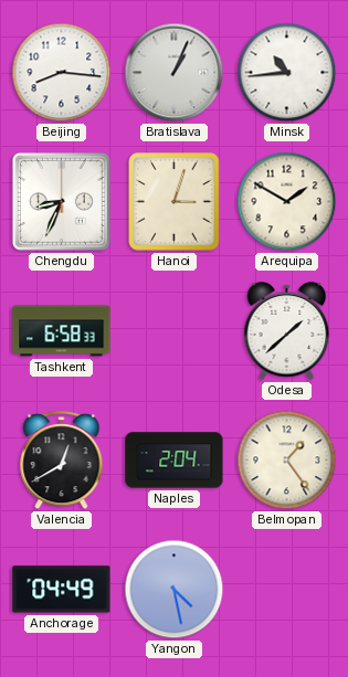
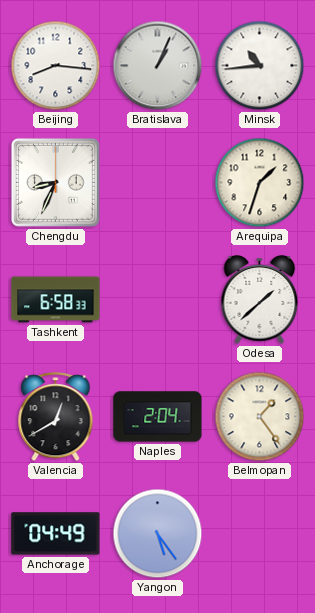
Hanoi: 3:03 -> none (175, 202)
Arequipa: 1:50 -> 1:33 (260, 183)
Yangon: 4:28 -> 5:24 (158, 534)
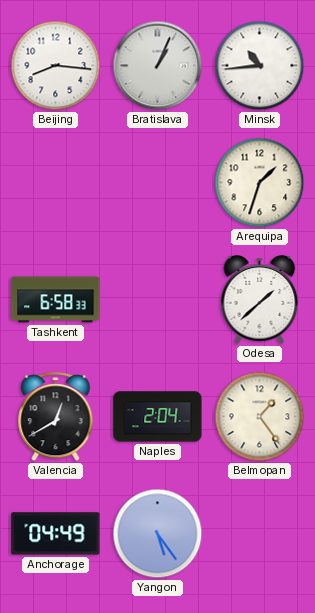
Chengdu: 8:34 -> none (55, 182)
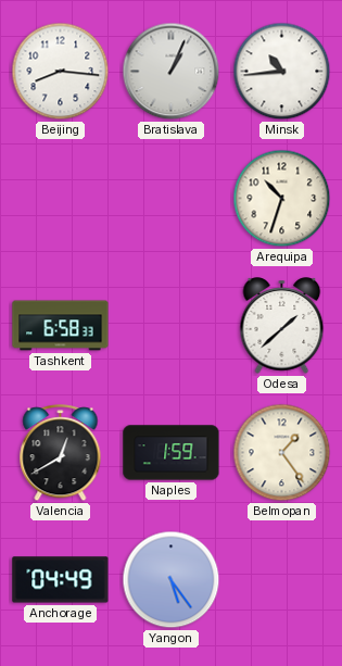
Arequipa: 1:33 -> 10:33 (282, 199)
Naples: 2:04 -> 1:59 (172, 453)
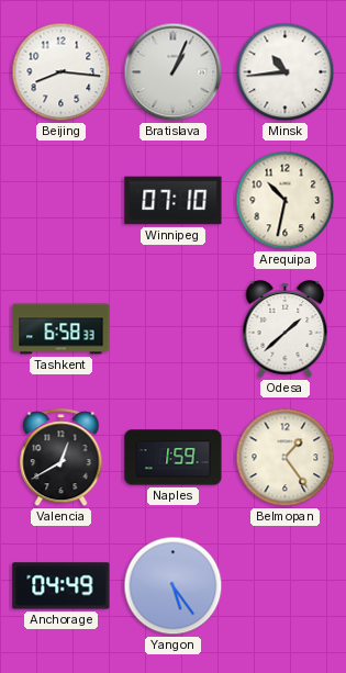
Winnipeg: none -> 07:10 (174, 201)
Arequipa: 10:33 -> 10:32 (286, 201)
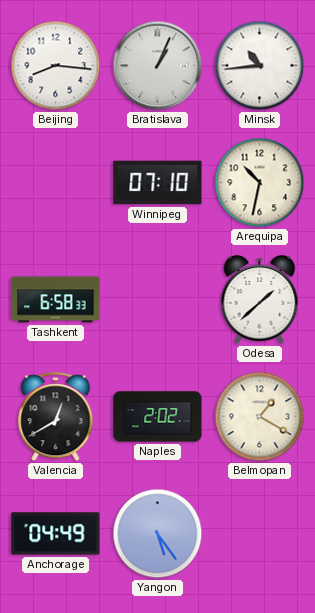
Naples: 1:59 -> 2:02 (158, 417)
Belmopan: 1:24 -> 1:20 (260, 417)
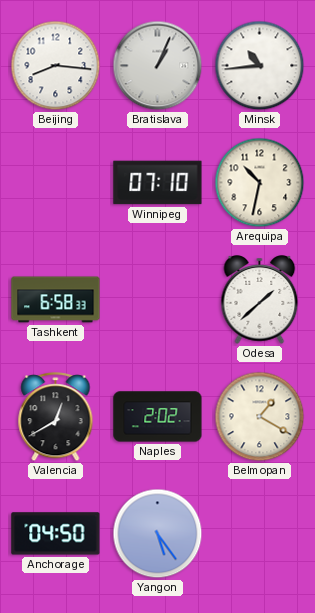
Anchorage: 04:49 -> 04:50 (56, 534)
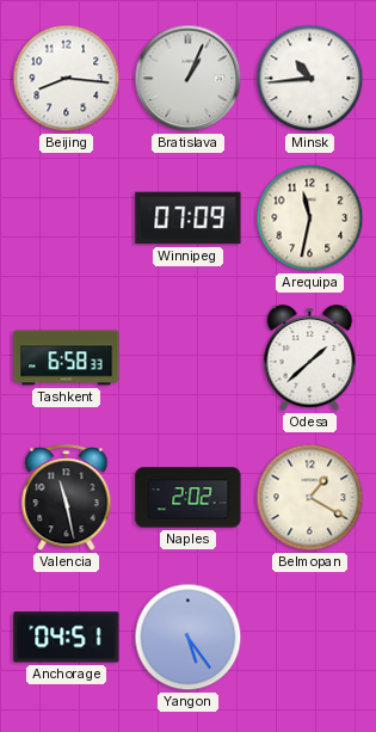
Winnipeg: 07:10 -> 07:09 (189, 219)
Arequipa: 10:32 -> 11:32 (310, 219)
Valencia: 12:40 -> 11:28 (67, 498)
Anchorage: 04:50 -> 04:51 (67, 638)
